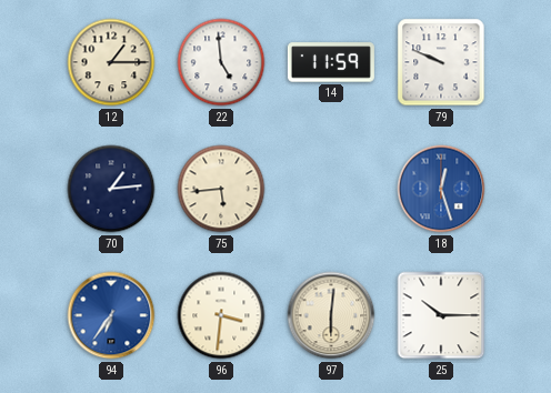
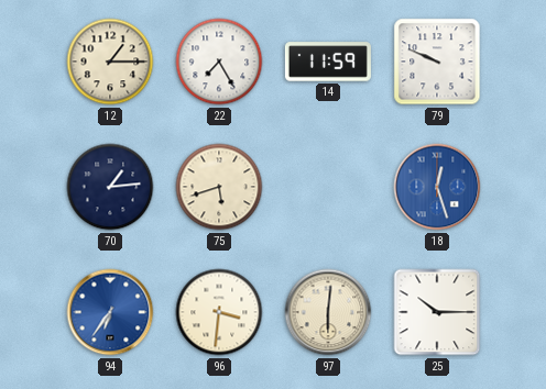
22: 4:59 -> 7:25 (219, 62)
75: 5:44 -> 5:42 (219, 187)
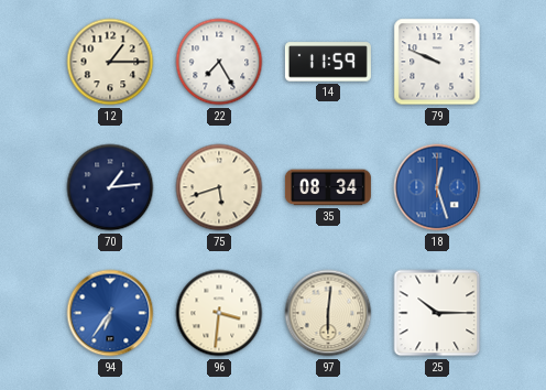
35: none -> 08:34 (328, 187)
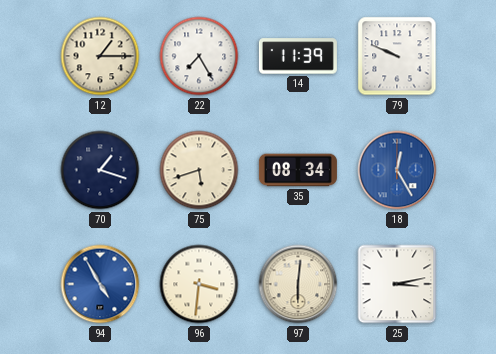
14: 11:59 -> 11:39 (298, 56)
70: 1:14 -> 1:18 (100, 170)
18: 12:27 -> 12:25 (397, 170)
94: 6:36 -> 4:55 (100, 284)
25: 10:15 -> 3:13 (397, 284)
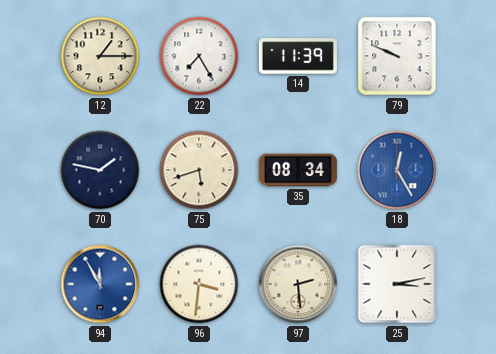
70: 1:18 -> 1:47 (100, 170)
94: 4:55 -> 11:55 (100, 284)
97: 6:01 -> 2:29 (298, 284)
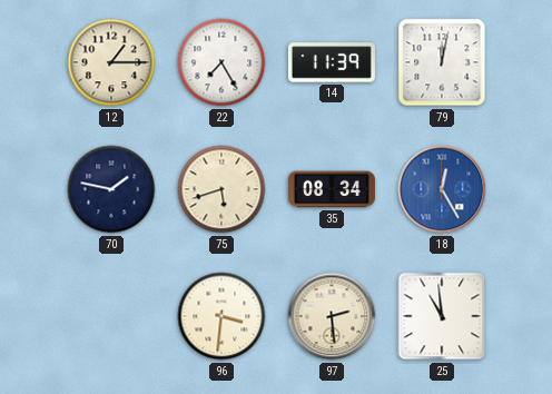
79: 9:49 -> 12:02 (442, 62)
94: 11:55 -> none (100, 284)
25: 3:13 -> 10:59 (442, 316)
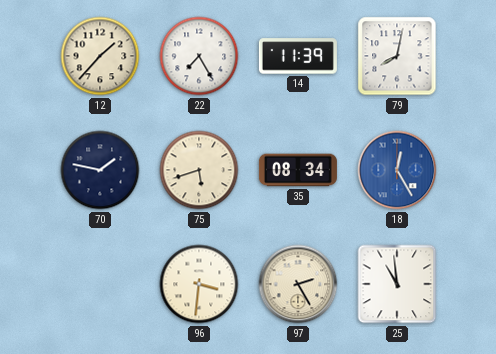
12: 1:15 -> 1:37 (100, 56)
79: 12:02 -> 8:02 (397, 56)
97: 2:29 -> 2:25 (298, 284)
